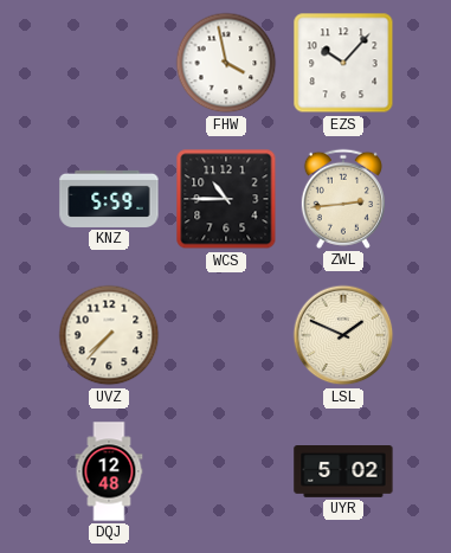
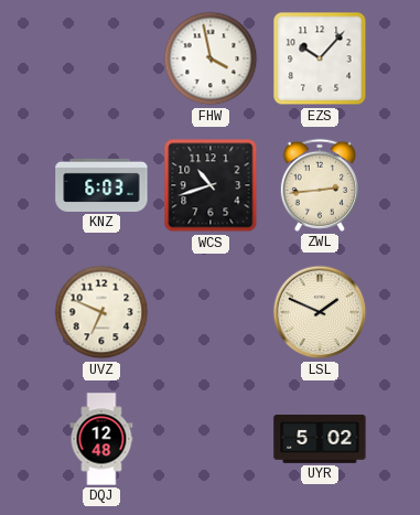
KNZ: 5:59 -> 6:03 (101, 185)
WCS: 10:45 -> 10:42 (211, 185)
UVZ: 7:37 -> 6:49 (101, 312)
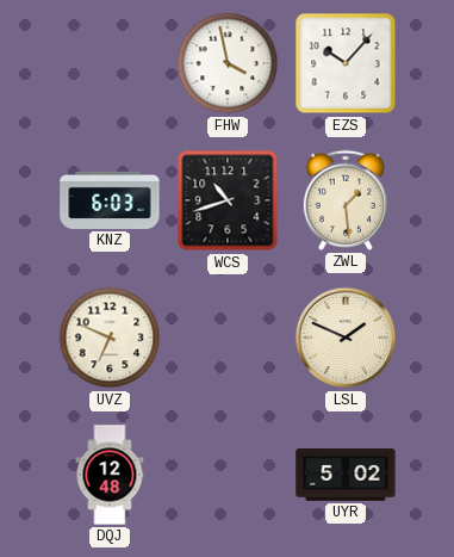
ZWL: 2:44 -> 1:29 (346, 200)
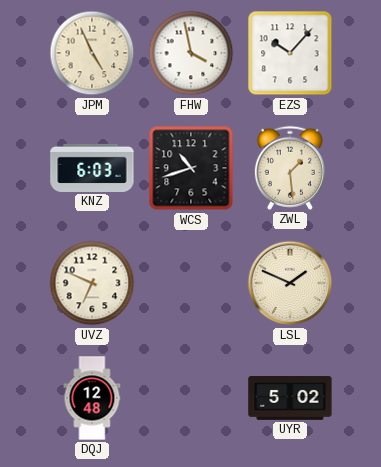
JPM: none -> 4:56 (92, 53)
